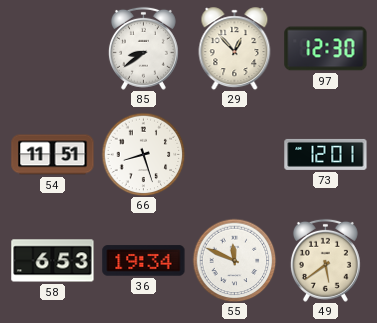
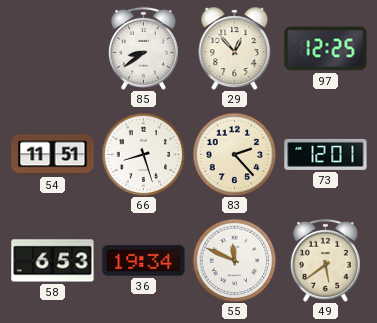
97: 12:30 -> 12:25 (326, 49)
83: none -> 2:23 (234, 154)
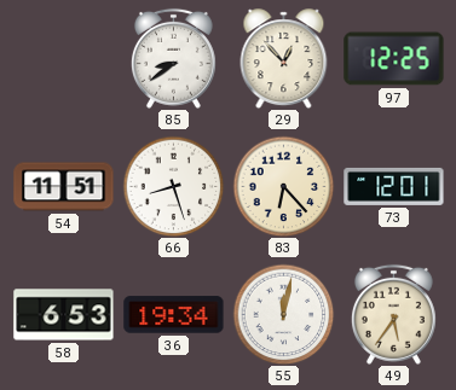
83: 2:23 -> 6:23 (283, 186)
55: 11:49 -> 12:02 (283, 314)
49: 5:39 -> 5:36 (393, 314)
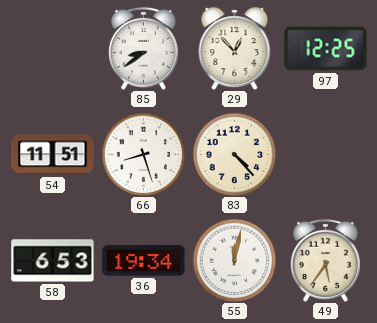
83: 6:23 -> 4:23 (234, 154)
73: 12:01 -> none (394, 186)
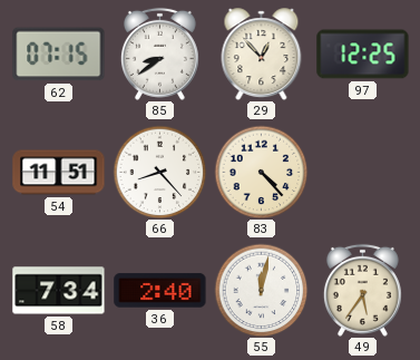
62: none -> 07:15 (59, 55)
66: 8:27 -> 8:23 (159, 172)
58: 6:53 -> 7:34 (59, 291)
36: 19:34 -> 2:40 (160, 291)
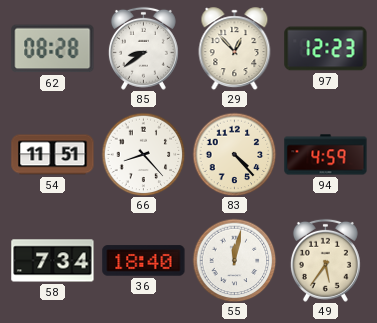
62: 07:15 -> 08:28 (53, 49)
97: 12:25 -> 12:23 (326, 49)
94: none -> 4:59 (326, 155)
36: 2:40 -> 18:40 (144, 261)
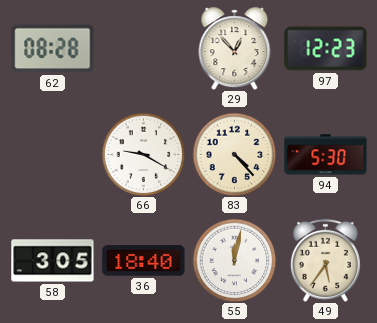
85: 8:39 -> none (143, 48)
54: 11:51 -> none (53, 155)
66: 8:23 -> 9:20 (143, 154)
94: 4:59 -> 5:30 (326, 155)
58: 7:34 -> 3:05 (53, 261)
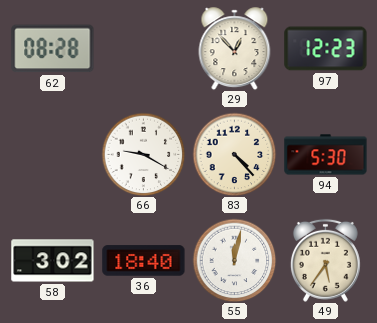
58: 3:05 -> 3:02 (53, 261)
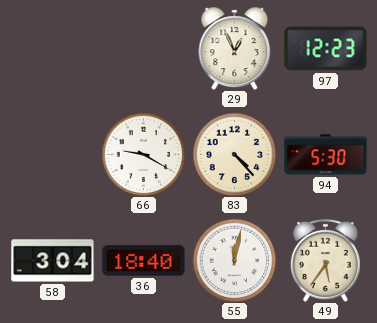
62: 08:28 -> none (53, 49)
29: 12:53 -> 12:56 (235, 49)
58: 3:02 -> 3:04 (53, 261)
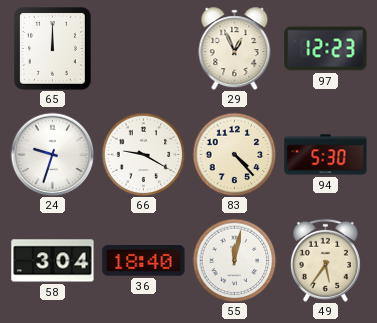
65: none -> 12:00 (52, 48)
24: none -> 9:33 (52, 154)
